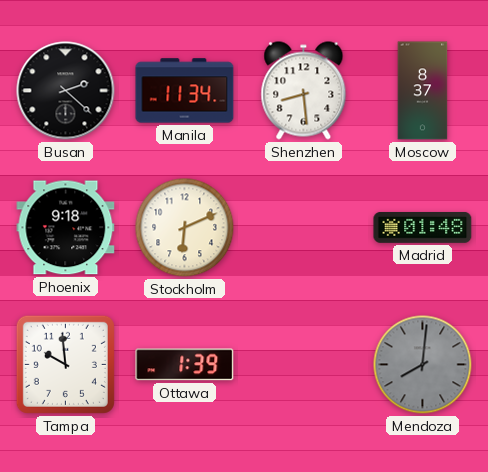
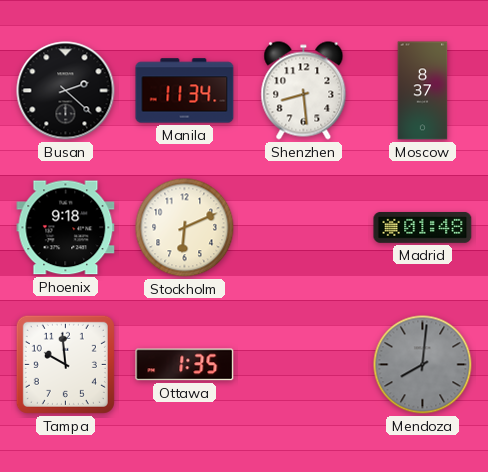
Ottawa: 1:39 -> 1:35 (185, 365)
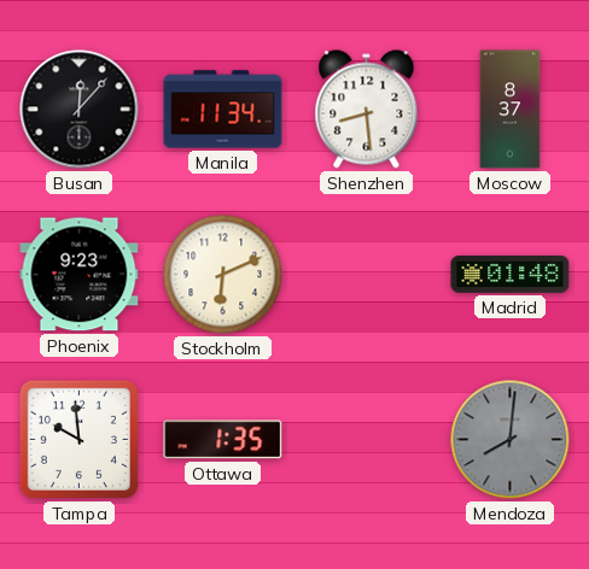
Busan: 2:22 -> 12:07 (80, 110)
Phoenix: 9:18 -> 9:23 (80, 275)
